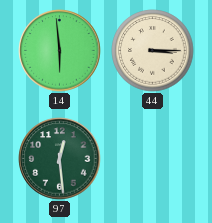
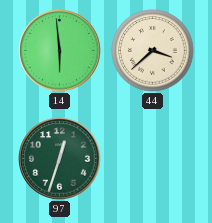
44: 3:15 -> 3:38 (153, 51)
97: 12:29 -> 12:33 (60, 159)
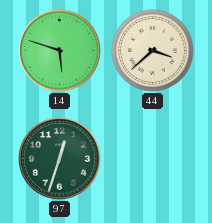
14: 5:59 -> 5:48 (60, 51)
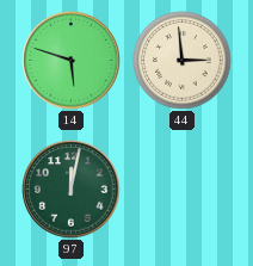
44: 3:38 -> 2:59 (183, 61)
97: 12:33 -> 12:02 (72, 190)
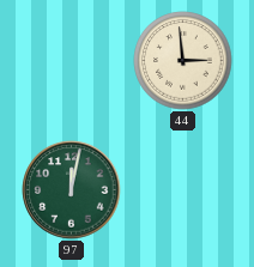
14: 5:48 -> none (72, 61)
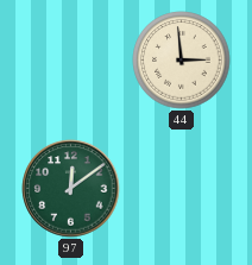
97: 12:02 -> 12:09 (71, 189)
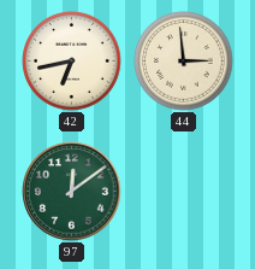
42: none -> 6:43 (72, 62)
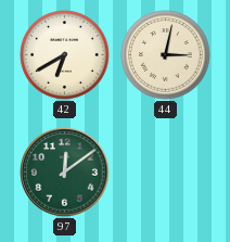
42: 6:43 -> 6:40 (65, 55)
44: 2:59 -> 3:02 (166, 55)
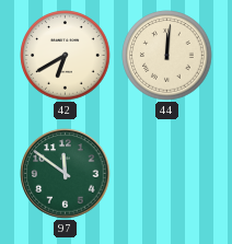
44: 3:02 -> 12:01 (167, 56)
97: 12:09 -> 11:51 (66, 174)
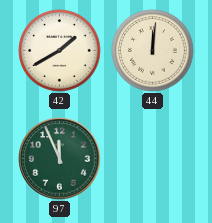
42: 6:40 -> 1:40 (60, 51)
97: 11:51 -> 11:56 (60, 159)
